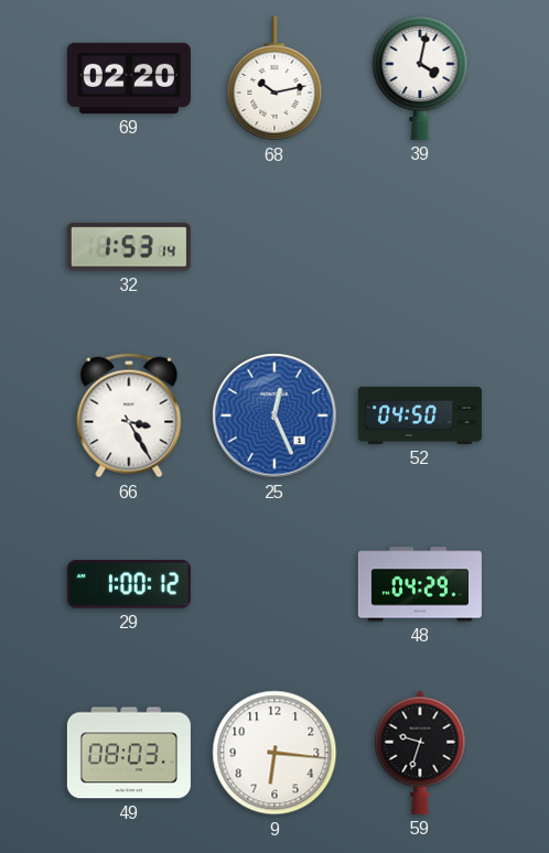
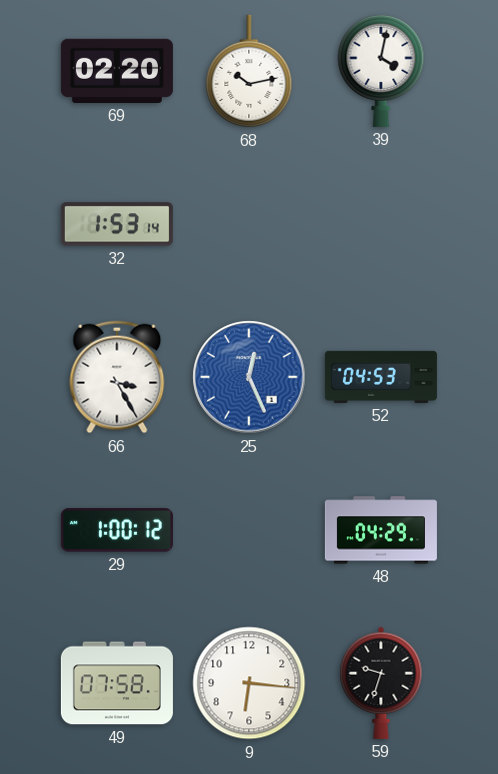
52: 04:50 -> 04:53 (381, 377)
49: 08:03 -> 07:58 (117, 683)
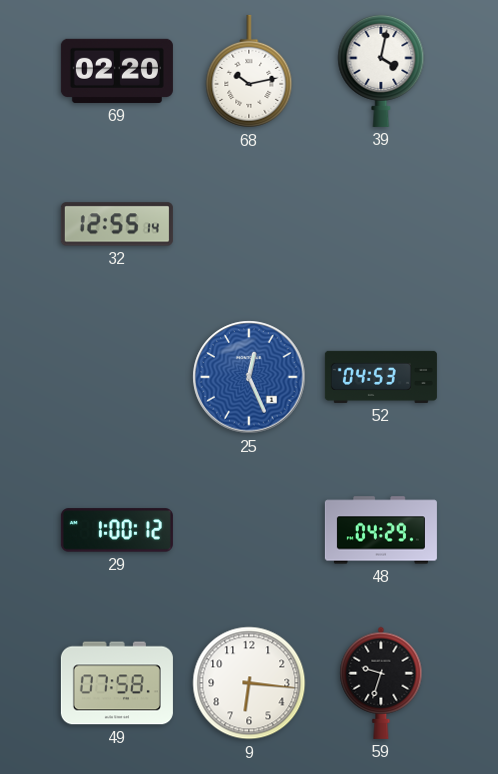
32: 1:53 -> 12:55 (117, 224)
66: 3:25 -> none (117, 377)
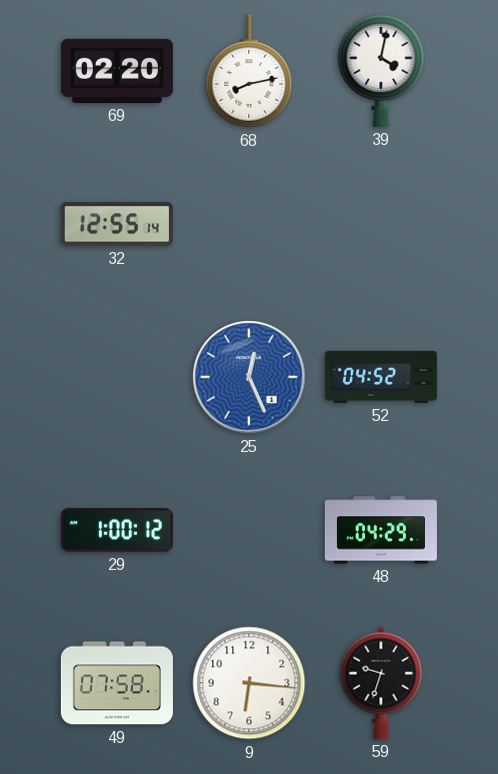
68: 10:13 -> 8:13 (249, 71)
52: 04:53 -> 04:52 (381, 377)
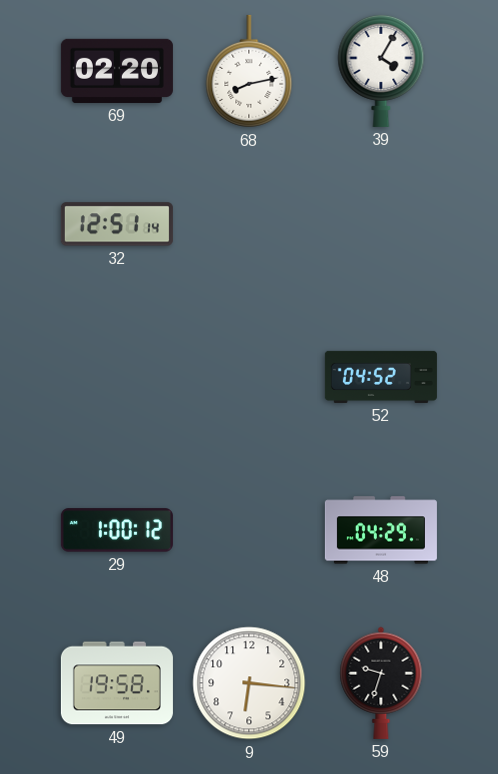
39: 4:02 -> 4:05 (381, 70)
32: 12:55 -> 12:51 (117, 224)
25: 12:26 -> none (249, 377)
49: 07:58 -> 19:58 (117, 683)
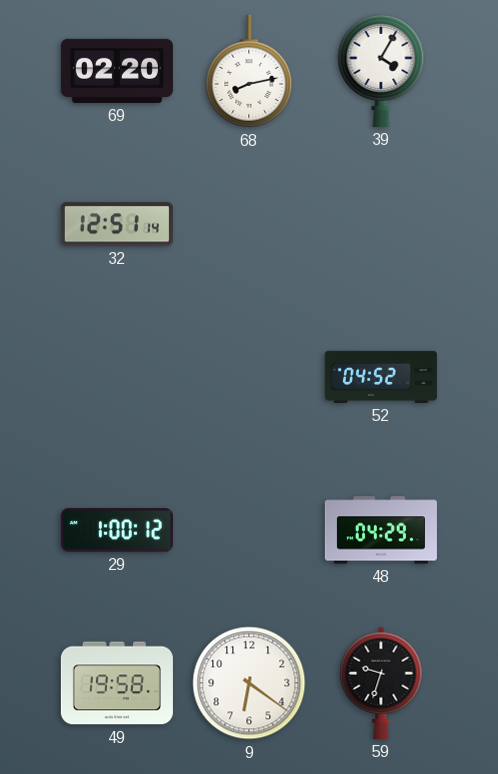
9: 6:16 -> 6:21 (249, 683)
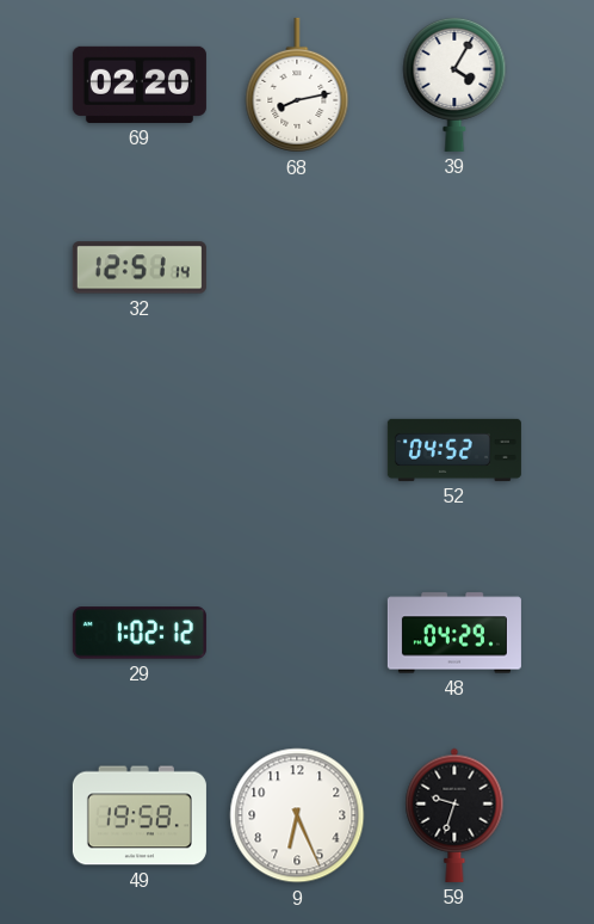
29: 1:00 -> 1:02 (140, 633)
9: 6:21 -> 6:26 (297, 815)
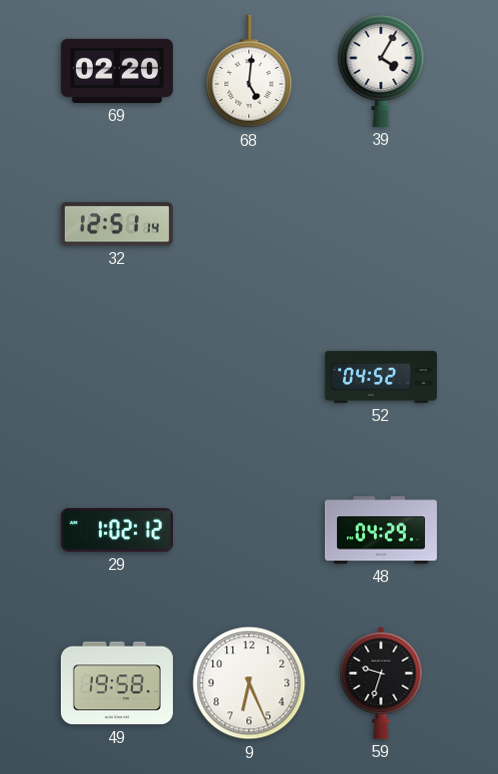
68: 8:13 -> 5:01 (249, 71)
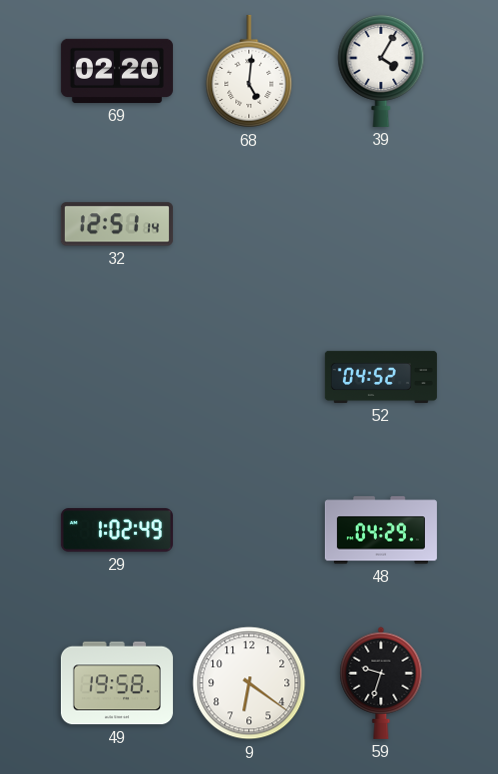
29: 1:02:12 -> 1:02:49 (117, 530)
9: 6:26 -> 6:21 (249, 683)
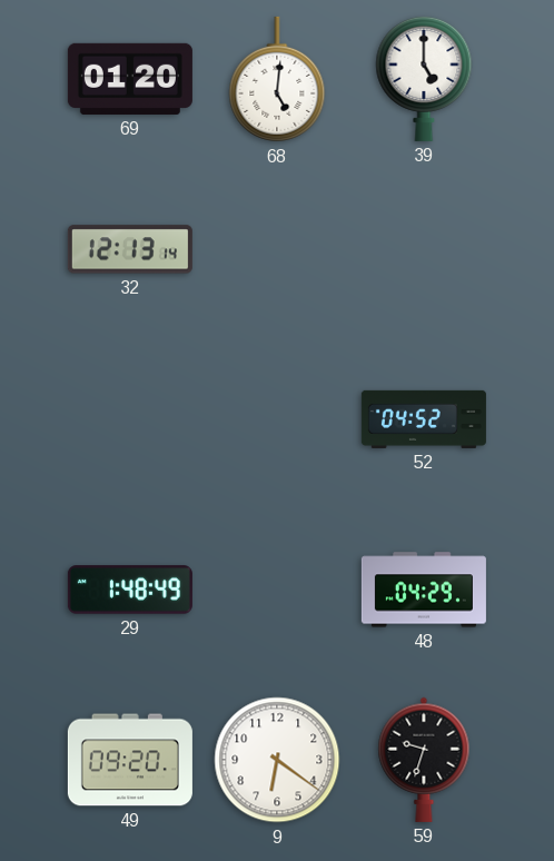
69: 02:20 -> 01:20 (130, 79)
39: 4:05 -> 5:00 (424, 78)
32: 12:51 -> 12:13 (130, 249)
29: 1:02 -> 1:48 (130, 590)
49: 19:58 -> 09:20 (130, 760)
